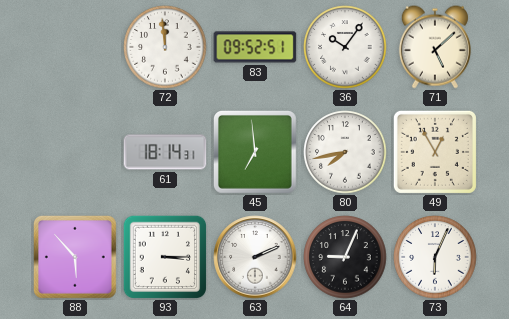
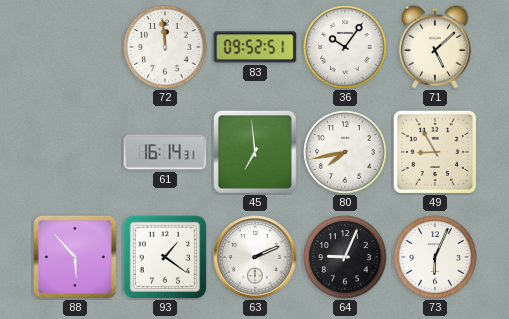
61: 18:14 -> 16:14 (165, 152)
49: 12:55 -> 8:55 (435, 152)
93: 3:15 -> 1:21 (165, 257)
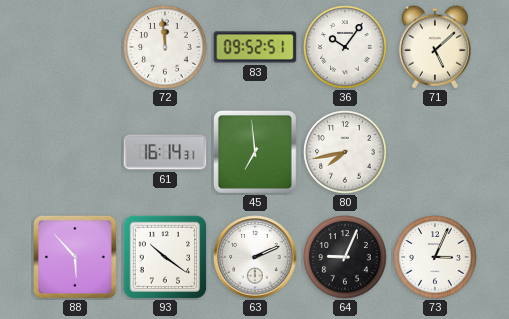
49: 8:55 -> none (435, 152)
93: 1:21 -> 10:21 (165, 257)
73: 6:04 -> 3:04 (435, 257)
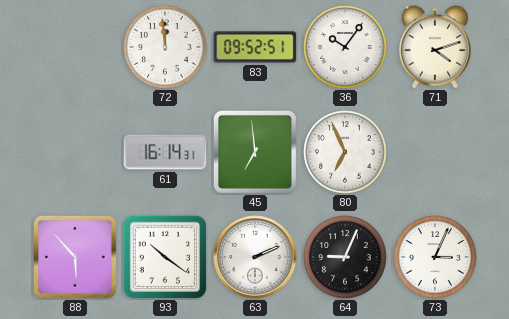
71: 5:08 -> 4:12 (435, 47)
80: 7:43 -> 6:56 (345, 152)
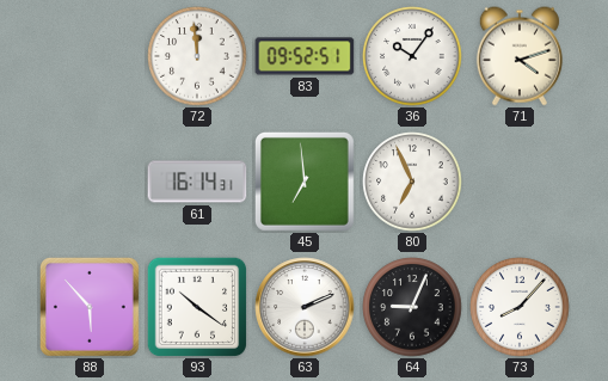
73: 3:04 -> 8:07 (520, 307)
